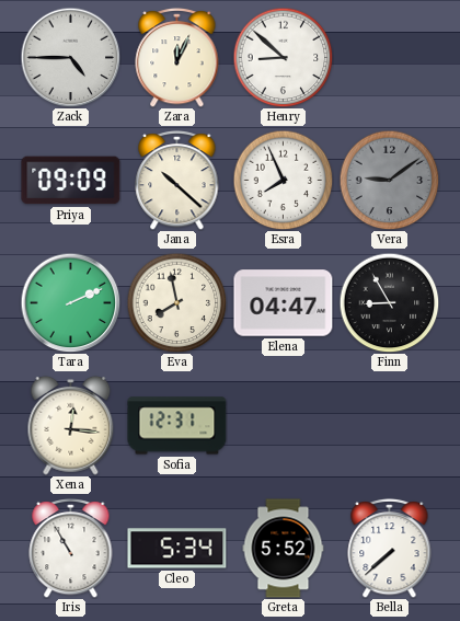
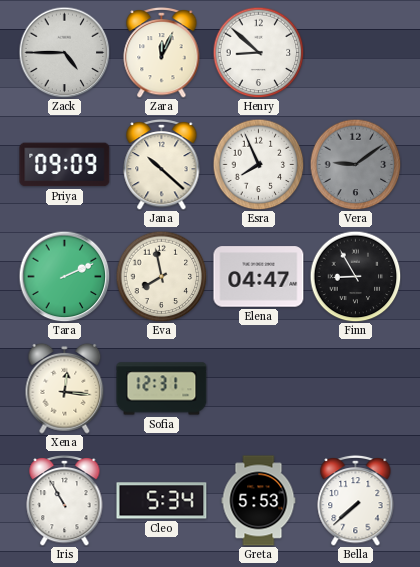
Greta: 5:52 -> 5:53 (259, 501)
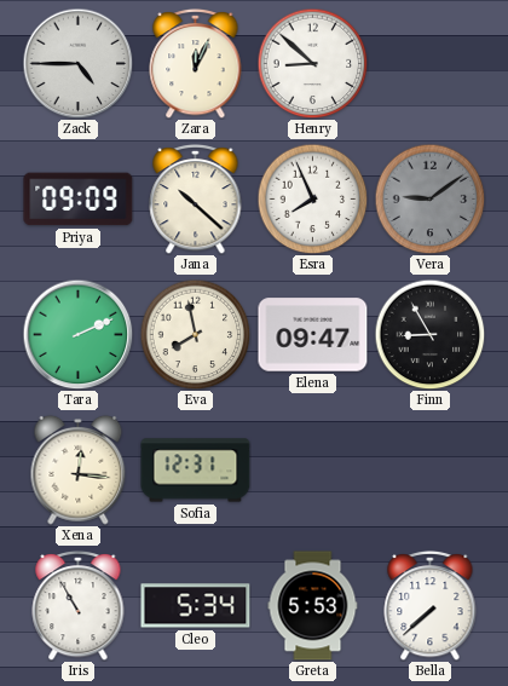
Elena: 04:47 -> 09:47 (313, 335)
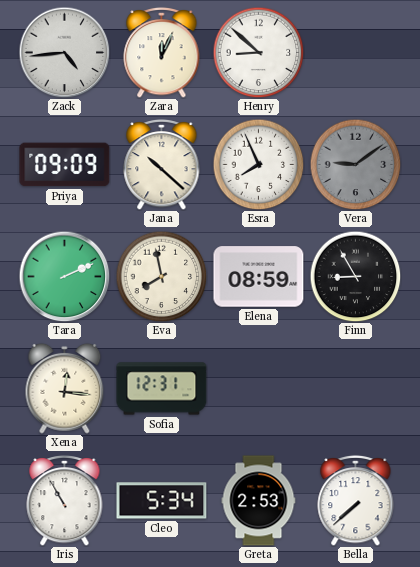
Zack: 4:45 -> 4:44 (64, 52)
Elena: 09:47 -> 08:59 (259, 277)
Greta: 5:53 -> 2:53 (259, 501)
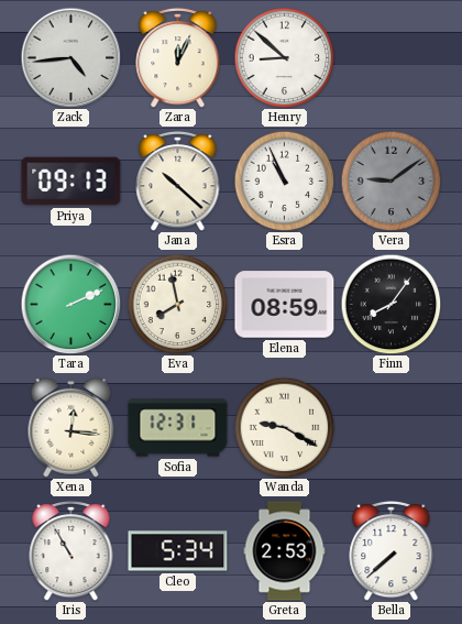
Priya: 09:09 -> 09:13 (71, 182)
Esra: 7:56 -> 10:56 (284, 180)
Finn: 8:55 -> 8:06 (391, 304)
Wanda: none -> 9:20 (284, 427)
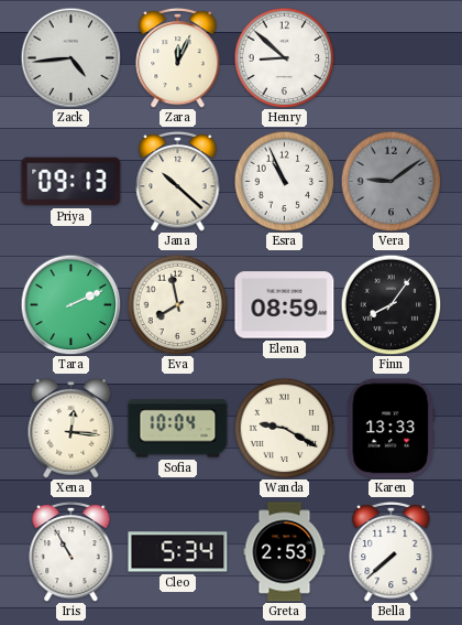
Sofia: 12:31 -> 10:04 (178, 429)
Karen: none -> 13:33 (392, 429)
